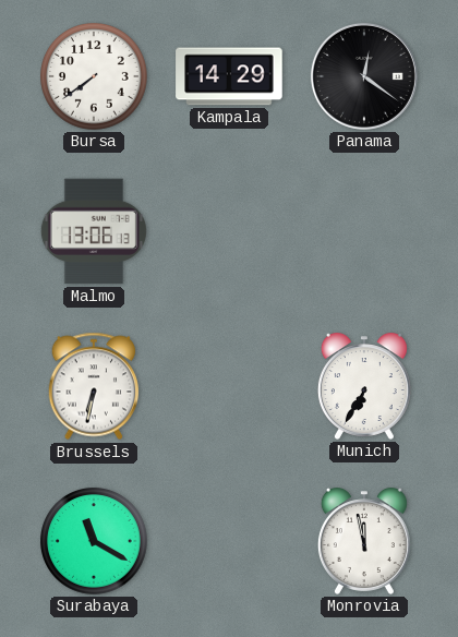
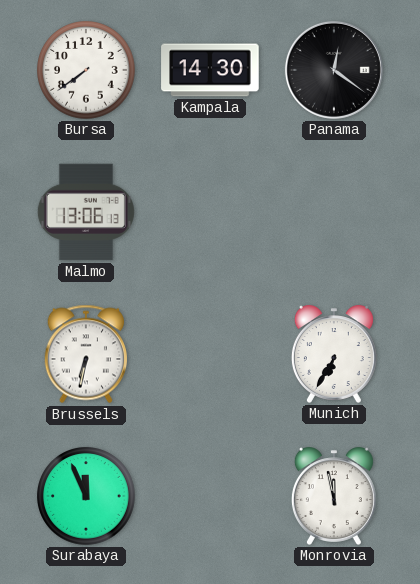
Kampala: 14:29 -> 14:30 (210, 70)
Surabaya: 11:20 -> 11:56 (86, 496)
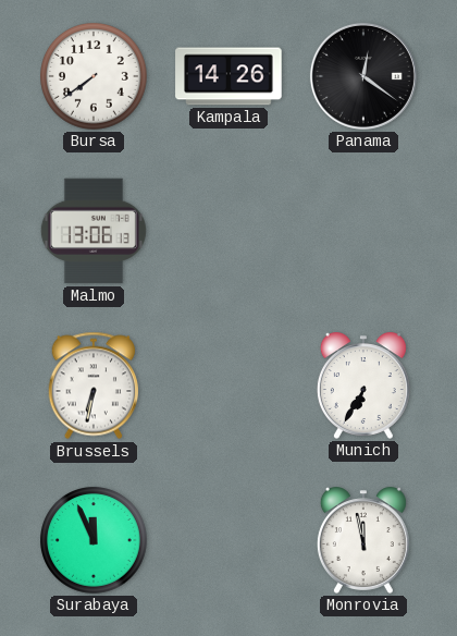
Kampala: 14:30 -> 14:26 (228, 76)
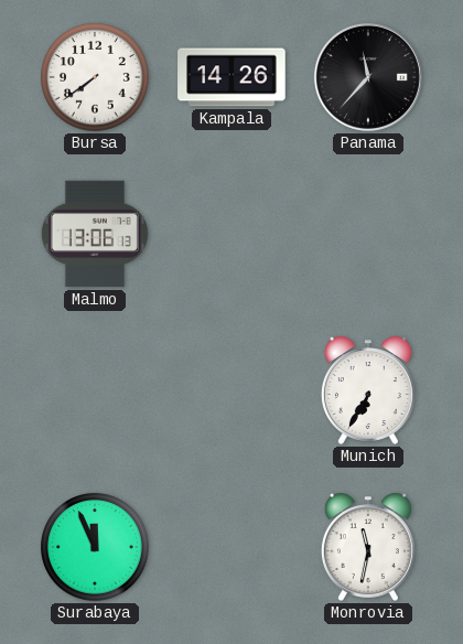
Panama: 12:21 -> 11:37 (368, 77)
Brussels: 6:32 -> none (92, 386)
Monrovia: 11:58 -> 11:32 (368, 547)
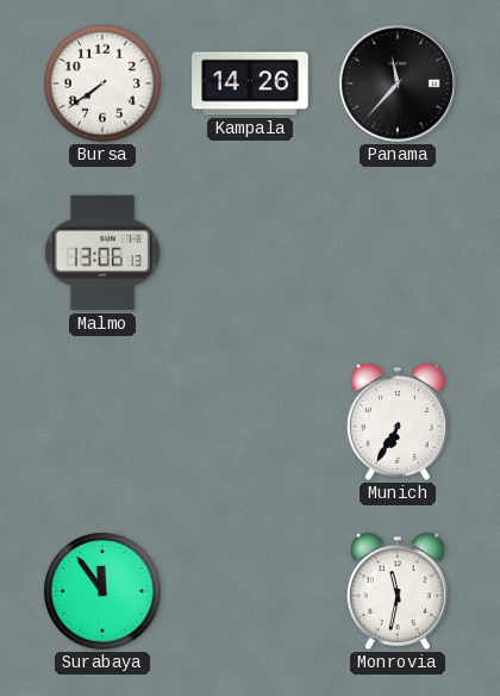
Surabaya: 11:56 -> 11:54 (102, 591)
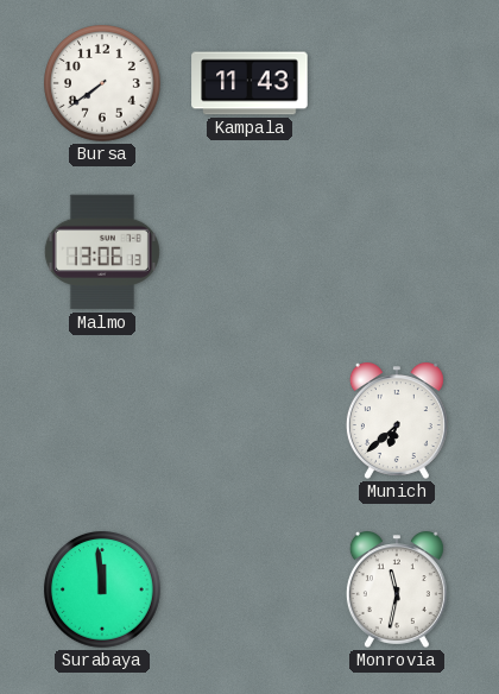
Kampala: 14:26 -> 11:43 (249, 83)
Panama: 11:37 -> none (398, 83)
Munich: 6:35 -> 6:38 (397, 421)
Surabaya: 11:54 -> 11:59 (102, 589)
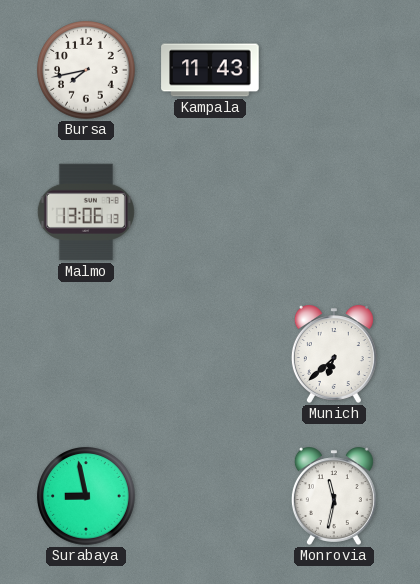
Bursa: 7:39 -> 7:43 (86, 70)
Surabaya: 11:59 -> 8:58 (86, 496)
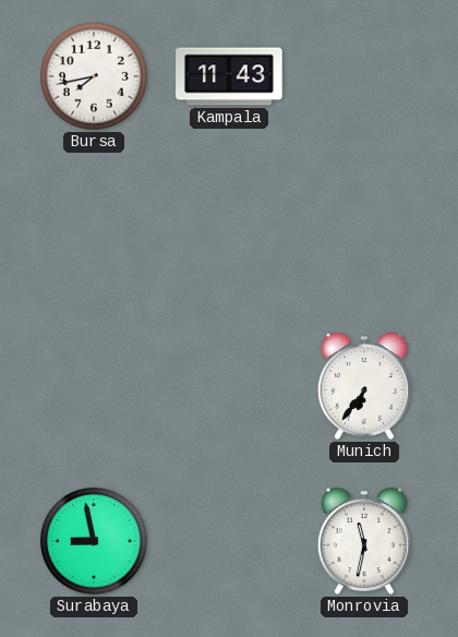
Malmo: 13:06 -> none (86, 212)
Munich: 6:38 -> 6:36 (364, 386)
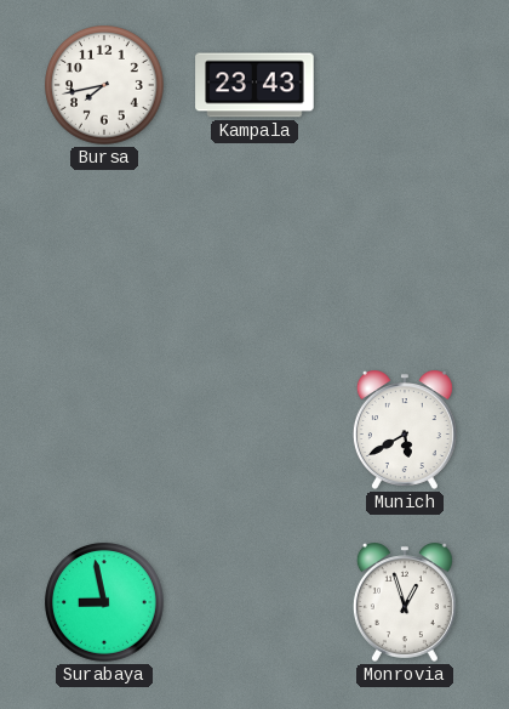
Kampala: 11:43 -> 23:43 (254, 85)
Munich: 6:36 -> 5:40 (405, 430)
Monrovia: 11:32 -> 12:57 (405, 602)
